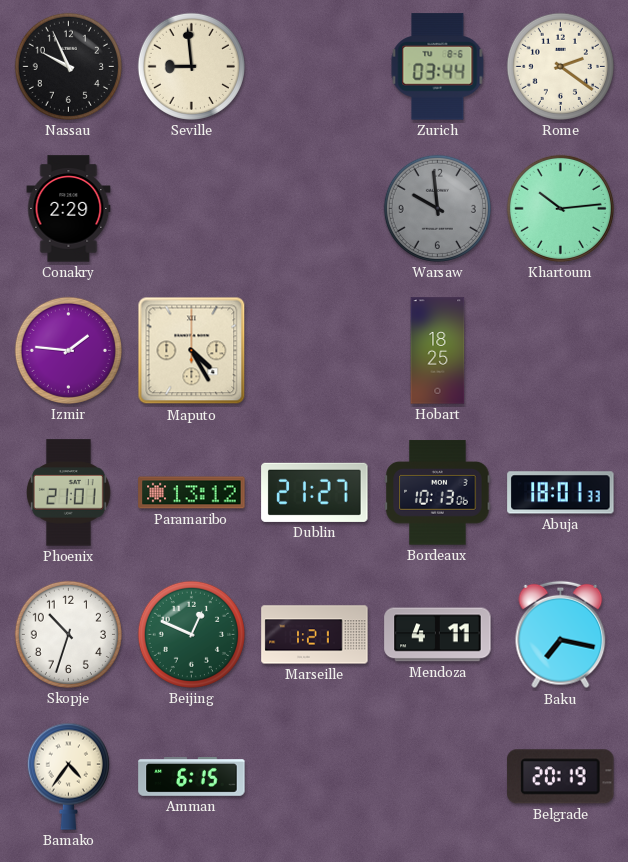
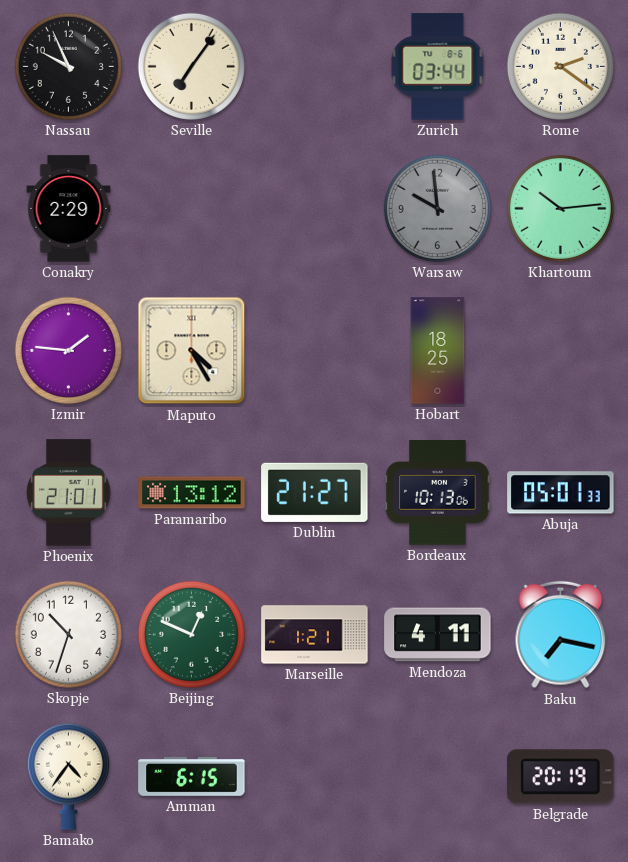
Seville: 8:59 -> 7:06 (191, 66)
Abuja: 18:01 -> 05:01 (561, 493)
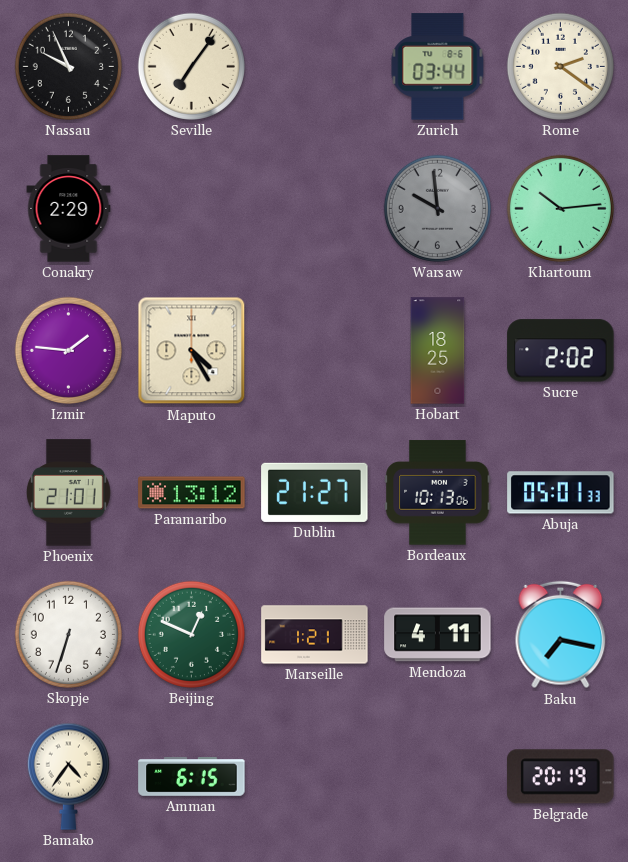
Sucre: none -> 2:02 (561, 351)
Skopje: 10:33 -> 6:33 (68, 634)
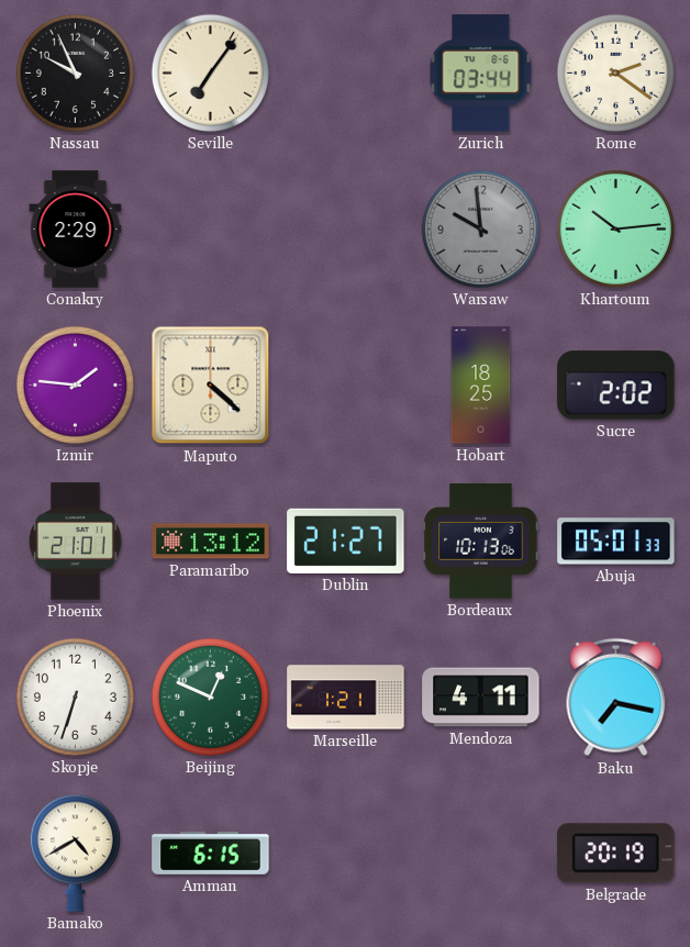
Maputo: 4:25 -> 4:22 (211, 386)
Bamako: 4:36 -> 4:40 (75, 853)
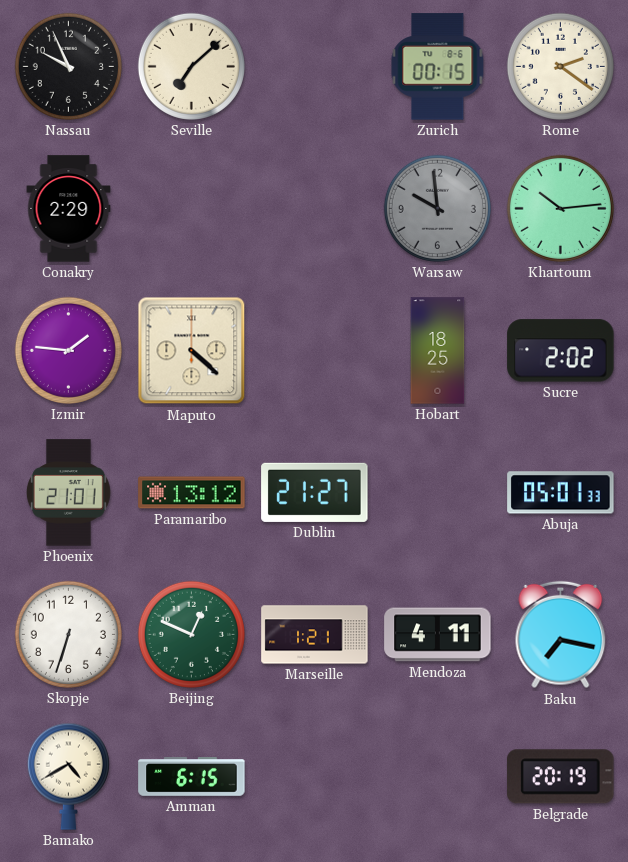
Seville: 7:06 -> 7:08 (191, 66)
Zurich: 03:44 -> 00:15 (438, 67)
Bordeaux: 10:13 -> none (481, 542)
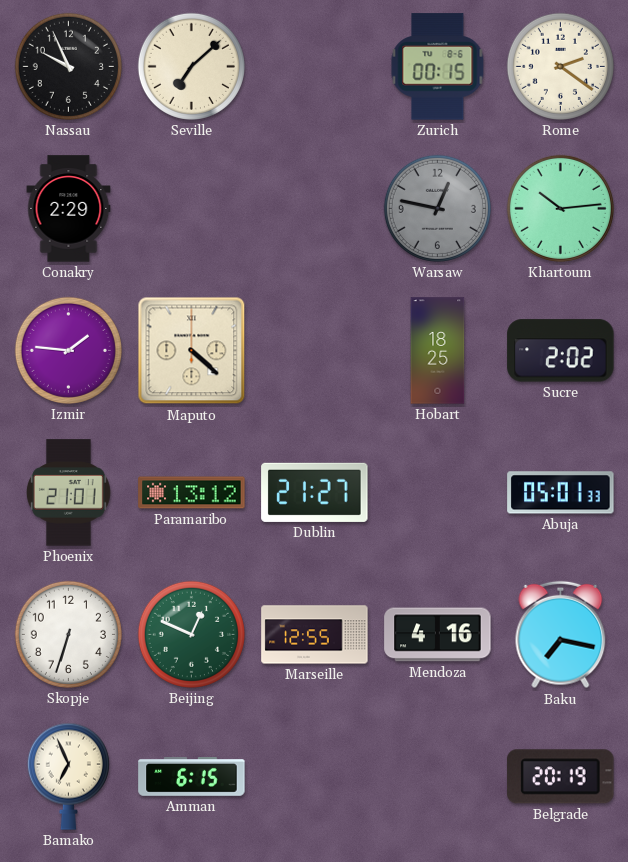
Warsaw: 9:59 -> 12:47 (437, 208)
Marseille: 1:21 -> 12:55 (315, 635)
Mendoza: 4:11 -> 4:16 (438, 635)
Bamako: 4:40 -> 6:56 (68, 776)
